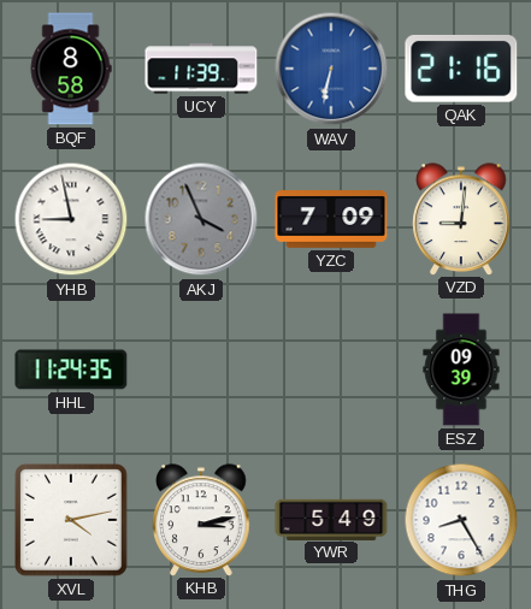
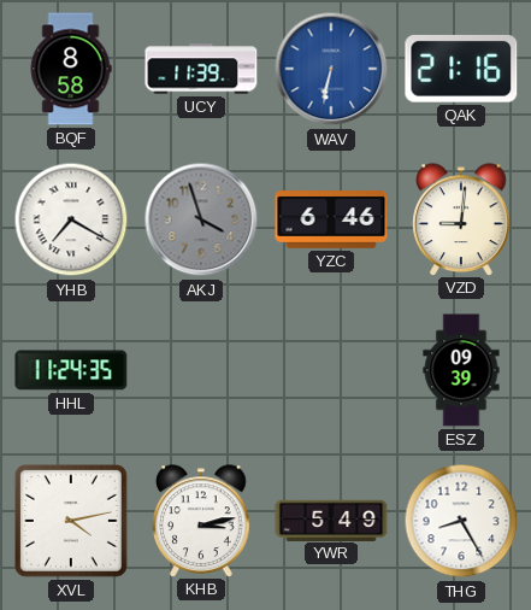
YHB: 8:58 -> 7:20 (71, 219)
AKJ: 3:56 -> 3:57 (201, 219)
YZC: 7:09 -> 6:46 (331, 221)
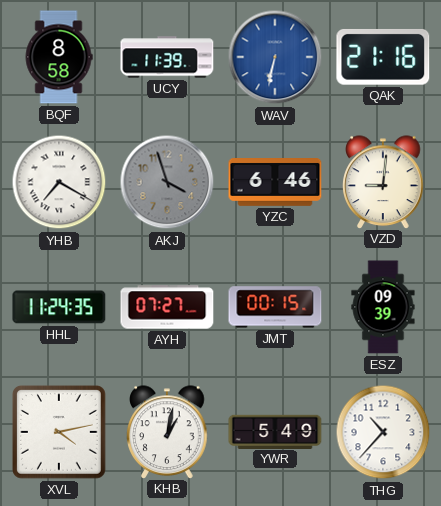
AYH: none -> 07:27 (167, 307)
JMT: none -> 00:15 (275, 307)
KHB: 3:13 -> 1:02 (167, 432)
THG: 8:25 -> 10:37 (383, 432)
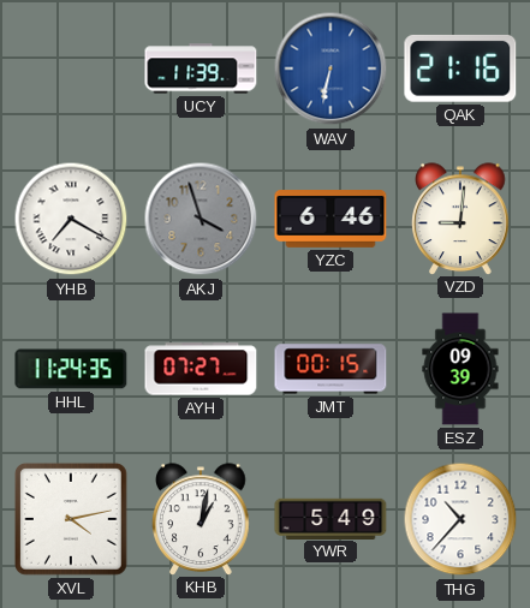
BQF: 8:58 -> none (59, 57)
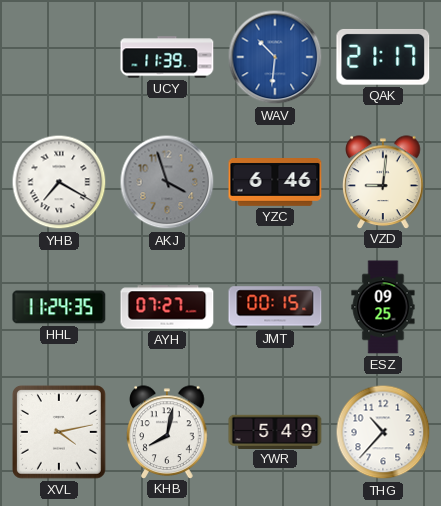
WAV: 6:32 -> 10:31 (275, 57)
QAK: 21:16 -> 21:17 (383, 57)
ESZ: 09:39 -> 09:25 (383, 307)
KHB: 1:02 -> 8:02 (167, 432)
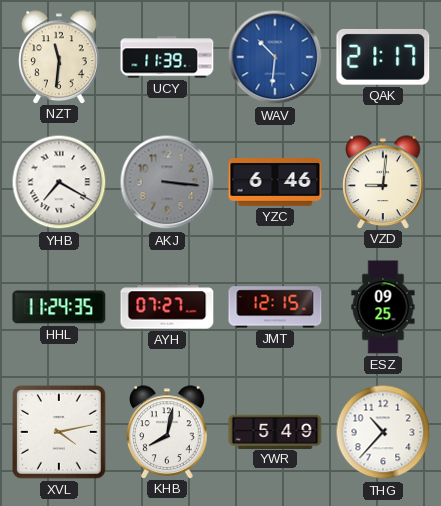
NZT: none -> 11:31 (59, 57)
AKJ: 3:57 -> 3:16 (167, 182)
JMT: 00:15 -> 12:15 (275, 307)
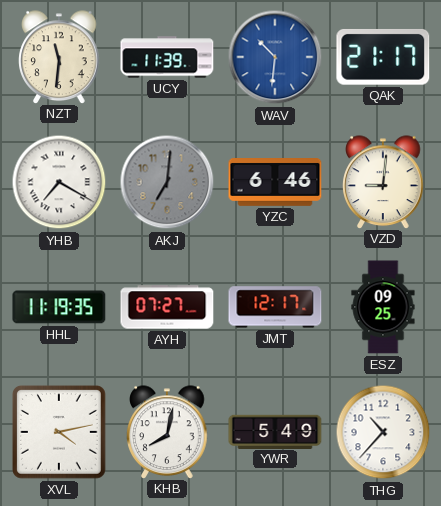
AKJ: 3:16 -> 7:01 (167, 182)
HHL: 11:24 -> 11:19 (59, 307)
JMT: 12:15 -> 12:17 (275, 307)
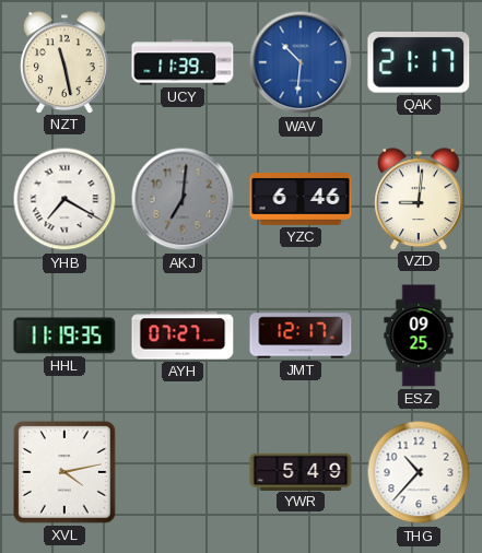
NZT: 11:31 -> 11:28 (64, 62)
KHB: 8:02 -> none (167, 432)
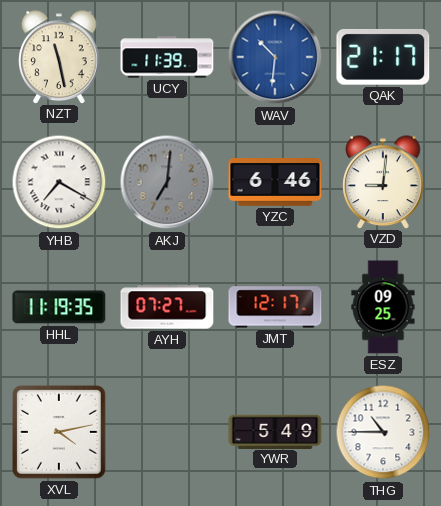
THG: 10:37 -> 10:45 (383, 432)
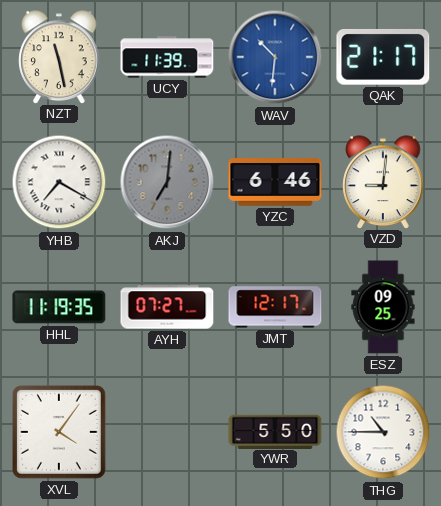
XVL: 4:13 -> 4:06 (59, 432)
YWR: 5:49 -> 5:50 (275, 431)
